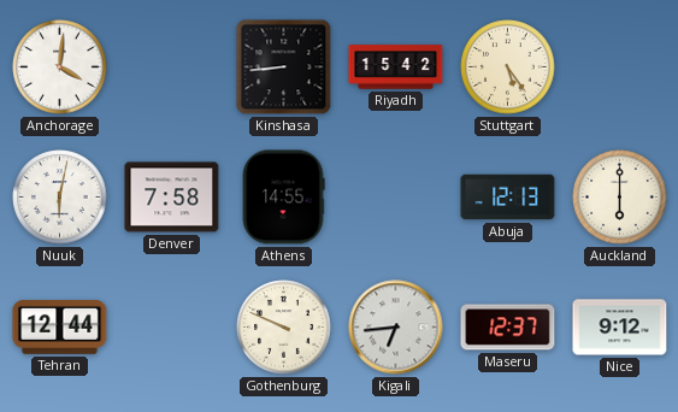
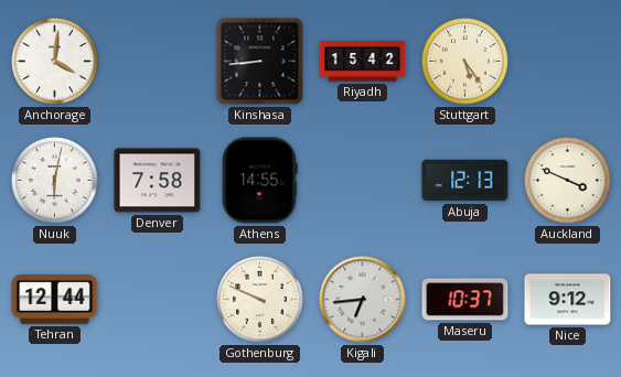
Auckland: 6:00 -> 3:49 (568, 181)
Maseru: 12:37 -> 10:37 (465, 300)
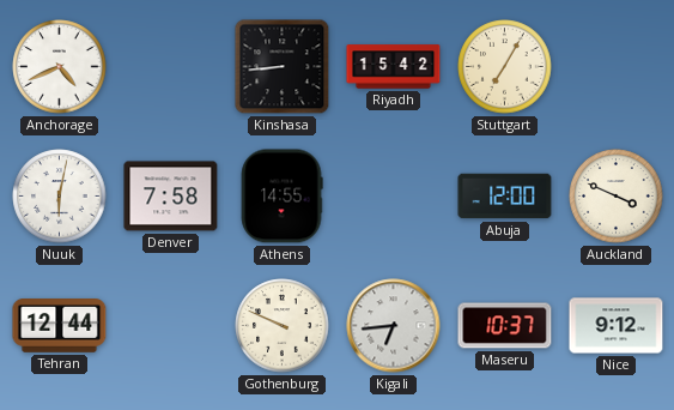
Anchorage: 4:01 -> 4:41 (60, 67)
Stuttgart: 5:24 -> 7:05 (505, 67)
Abuja: 12:13 -> 12:00 (505, 197)
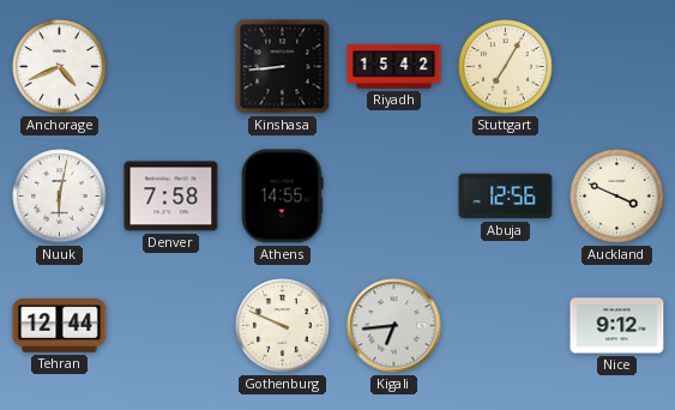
Abuja: 12:00 -> 12:56 (506, 197)
Maseru: 10:37 -> none (505, 326)
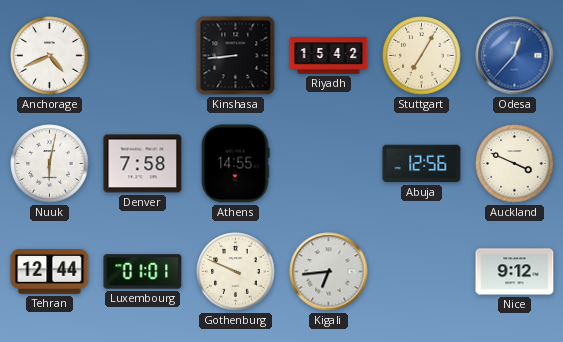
Odesa: none -> 12:37 (515, 56)
Luxembourg: none -> 01:01 (143, 272)
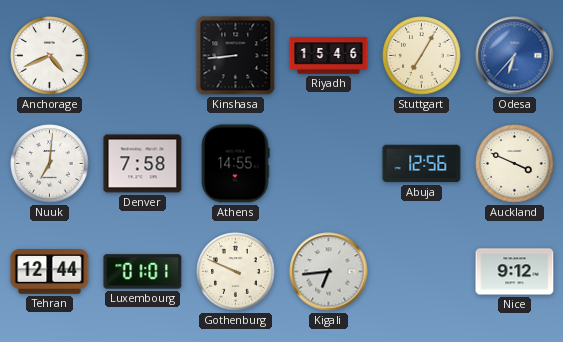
Riyadh: 15:42 -> 15:46 (329, 56)
Odesa: 12:37 -> 6:37 (515, 56)
Nuuk: 6:02 -> 7:01 (50, 164)
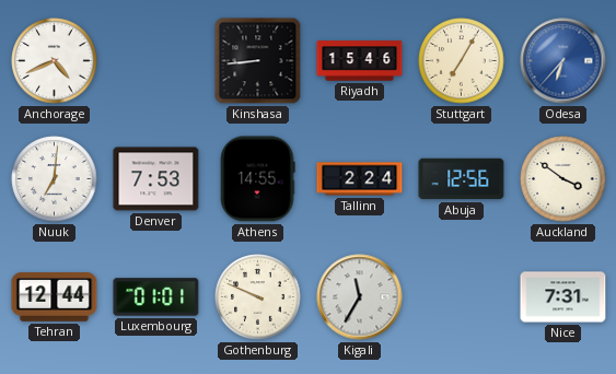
Denver: 7:58 -> 7:53 (156, 179)
Tallinn: none -> 2:24 (360, 179)
Auckland: 3:49 -> 3:51 (563, 179)
Kigali: 6:44 -> 11:35 (360, 297)
Nice: 9:12 -> 7:31 (563, 297)
